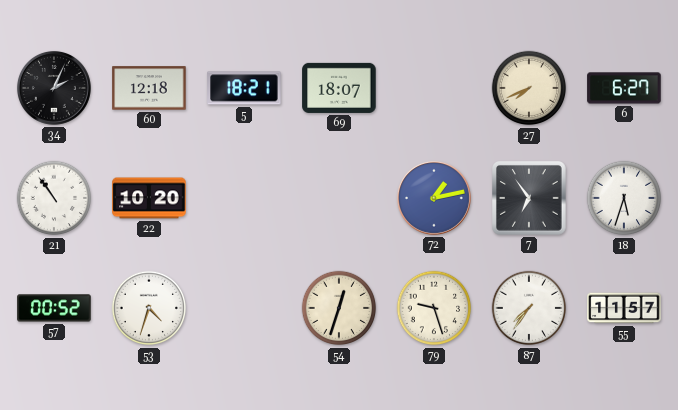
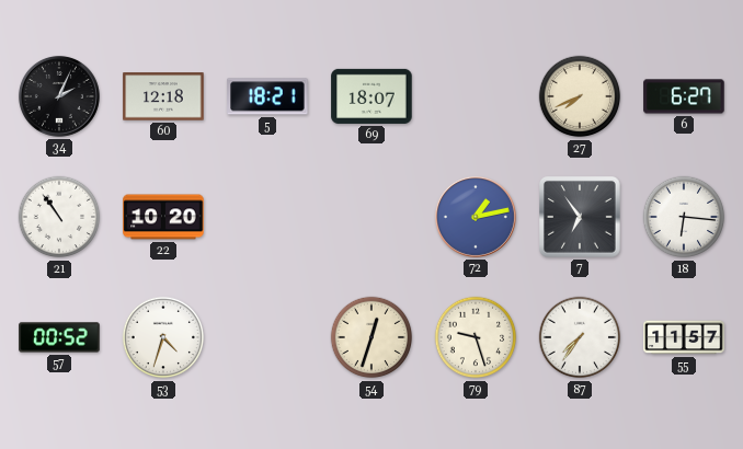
18: 5:33 -> 6:16 (684, 217)
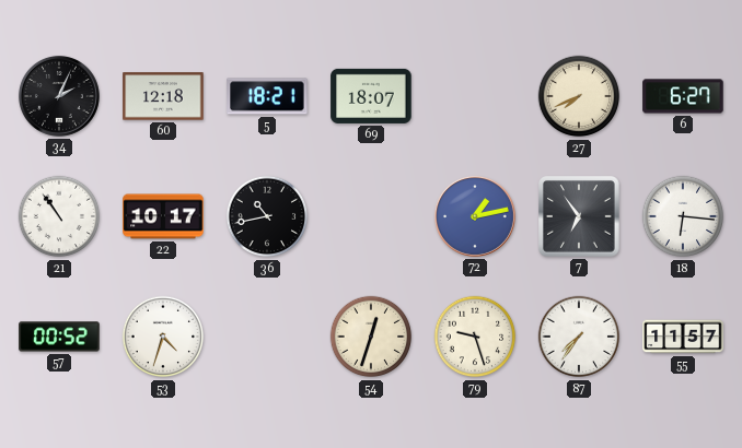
22: 10:20 -> 10:17 (163, 216)
36: none -> 10:43 (267, 216)
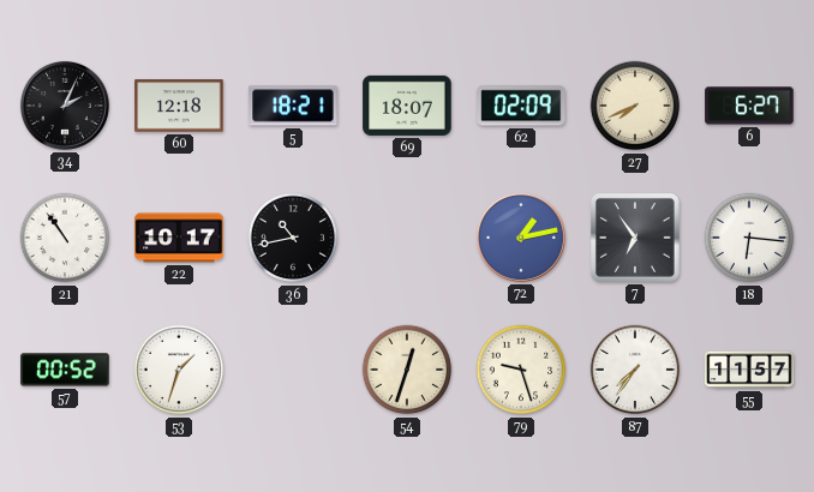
62: none -> 02:09 (521, 106)
53: 4:33 -> 1:33 (179, 370)
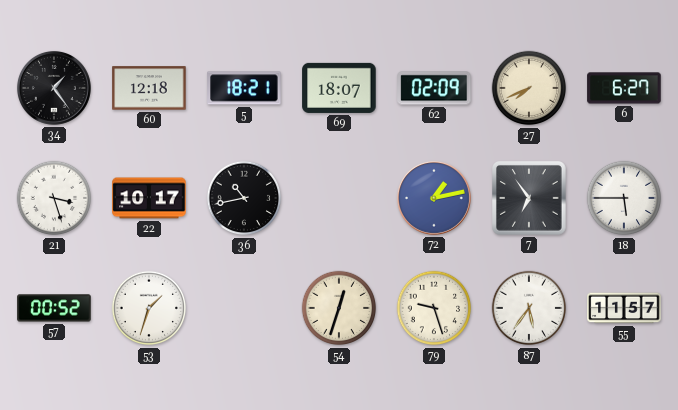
34: 2:04 -> 1:24 (54, 88)
21: 10:54 -> 3:27 (54, 198)
18: 6:16 -> 5:45 (624, 198)
87: 7:36 -> 5:36 (529, 308)
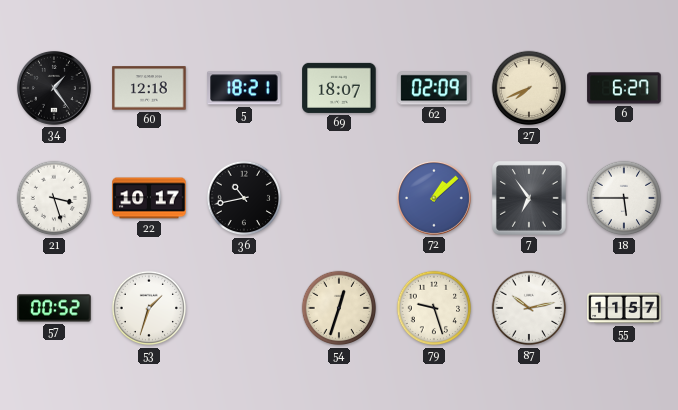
72: 1:13 -> 1:08 (434, 198)
87: 5:36 -> 10:13 (529, 308)
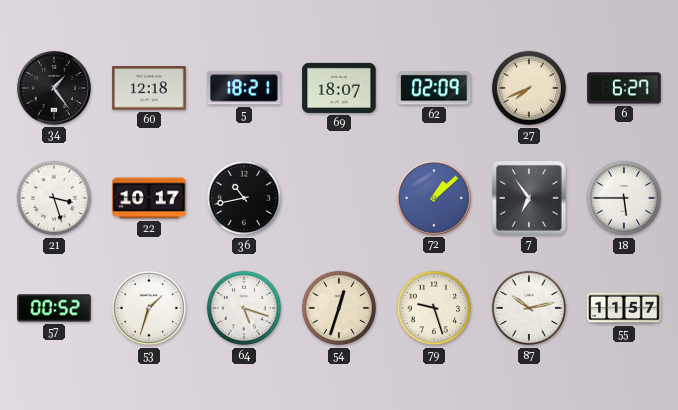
64: none -> 5:18 (244, 308)
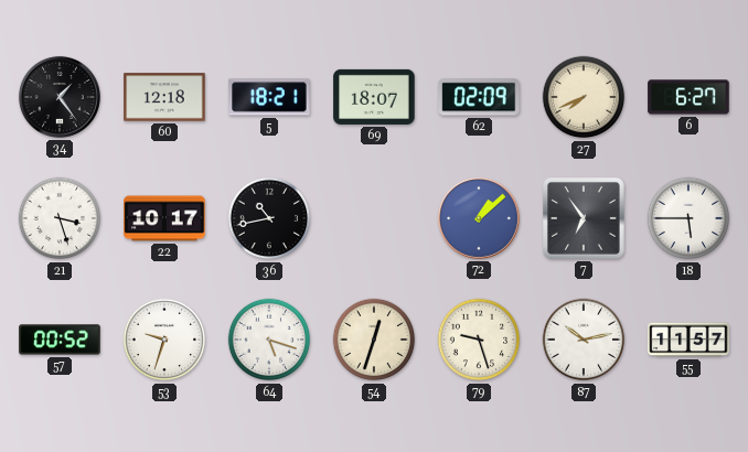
53: 1:33 -> 9:33 (164, 340)
